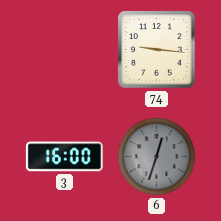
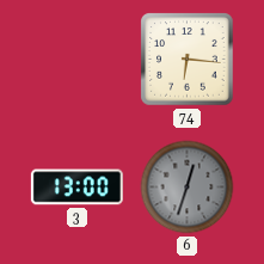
74: 9:16 -> 6:16 (188, 60)
3: 16:00 -> 13:00 (76, 188)
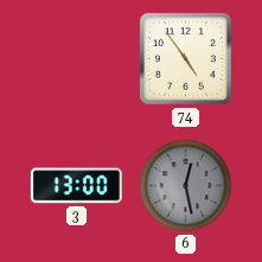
74: 6:16 -> 4:54 (186, 59)
6: 12:33 -> 12:28 (186, 186)
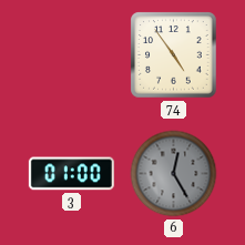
3: 13:00 -> 01:00 (71, 174)
6: 12:28 -> 12:25 (174, 174)
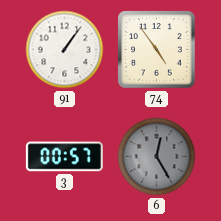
91: none -> 1:06 (65, 50)
3: 01:00 -> 00:57 (64, 157)
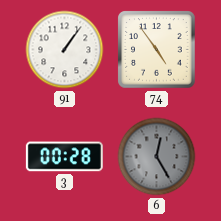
3: 00:57 -> 00:28 (64, 157)
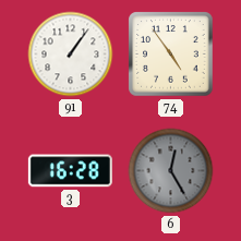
3: 00:28 -> 16:28 (70, 171)
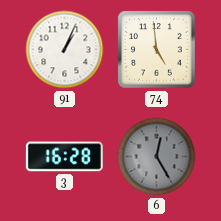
91: 1:06 -> 1:04 (65, 50)
74: 4:54 -> 4:59 (157, 50)
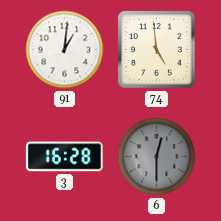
91: 1:04 -> 1:01 (65, 50)
6: 12:25 -> 12:30 (157, 157)
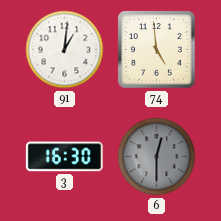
3: 16:28 -> 16:30 (64, 157)
